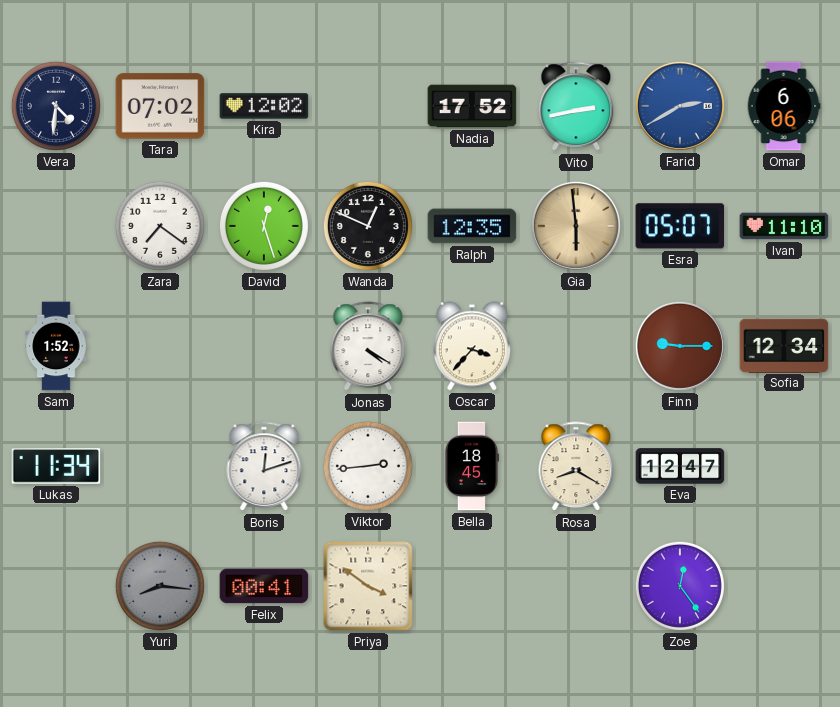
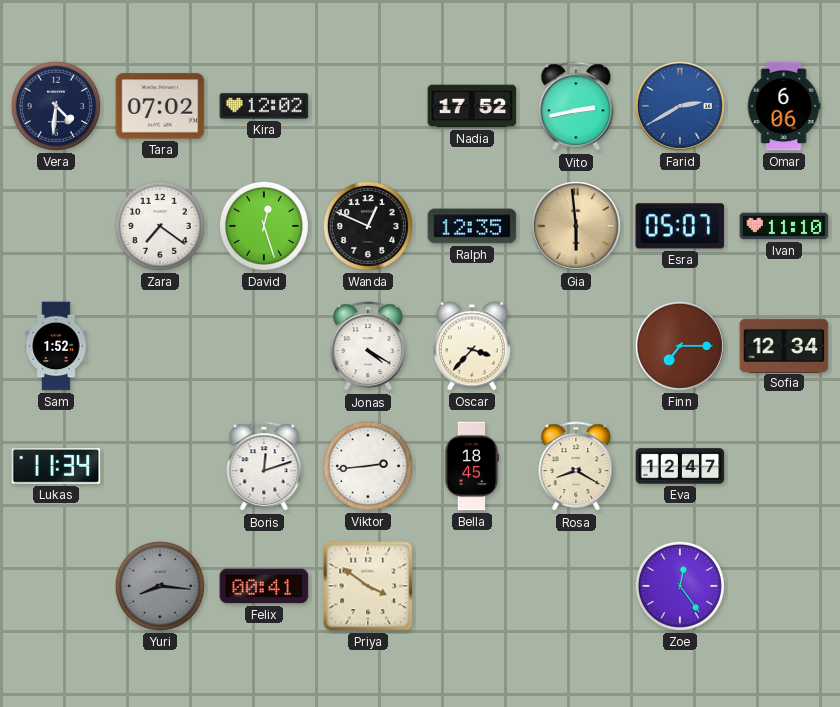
Finn: 9:15 -> 7:15 (680, 346)
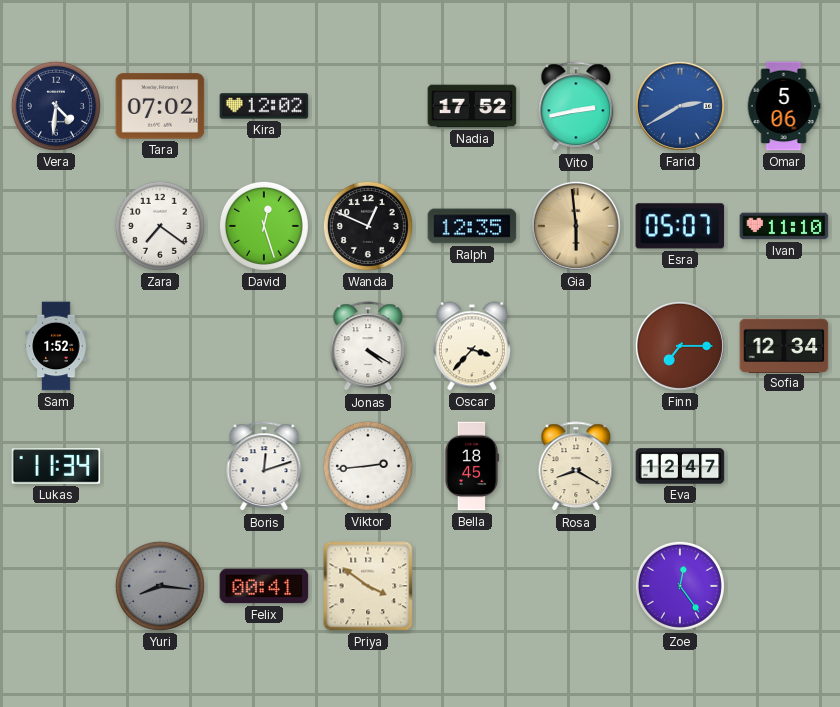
Omar: 6:06 -> 5:06 (784, 106)
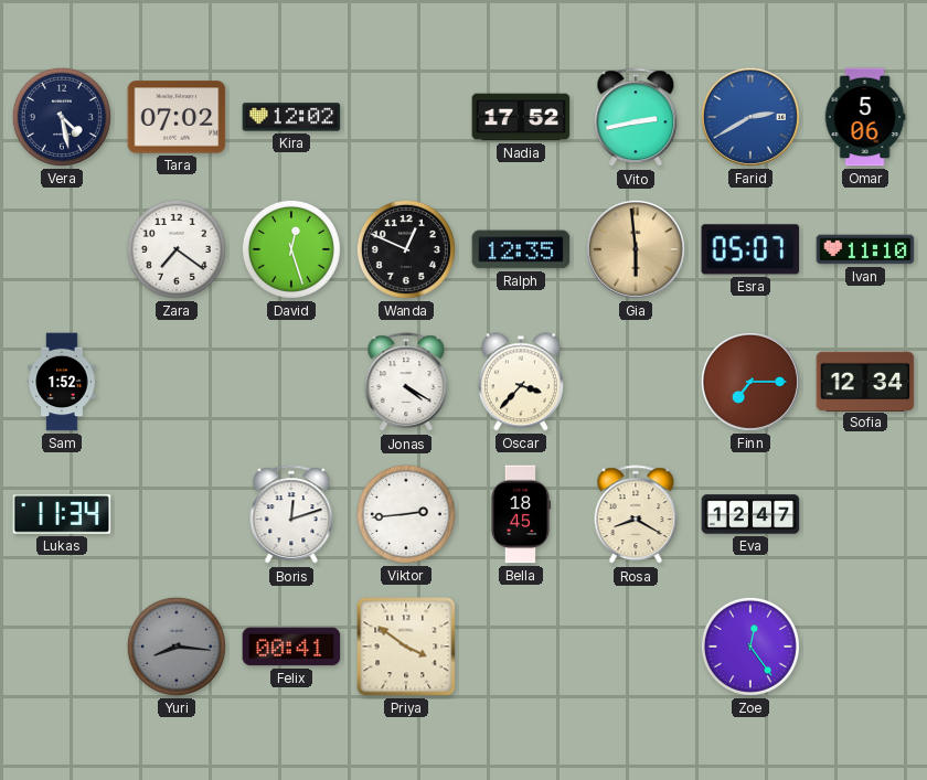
Vera: 4:31 -> 4:28 (62, 117)
